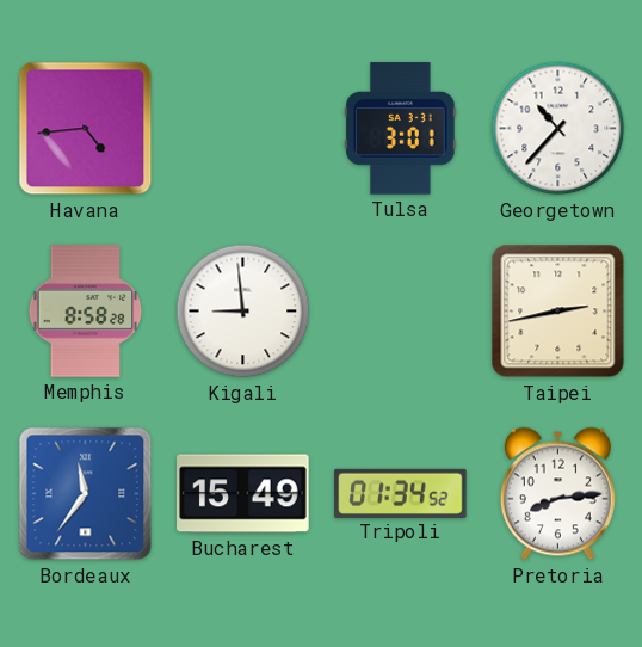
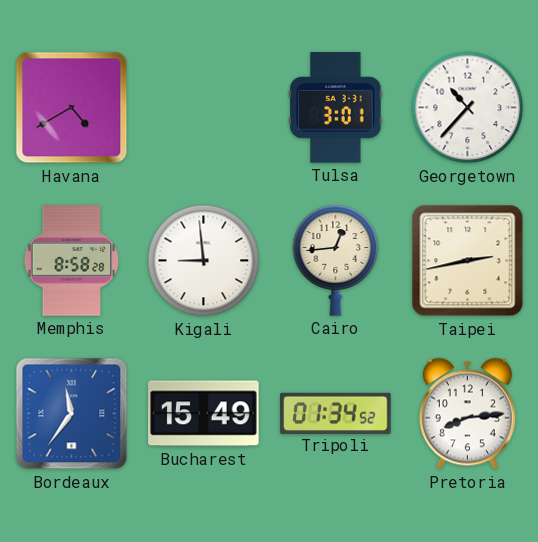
Havana: 4:44 -> 4:40 (72, 108)
Cairo: none -> 12:44 (336, 260)
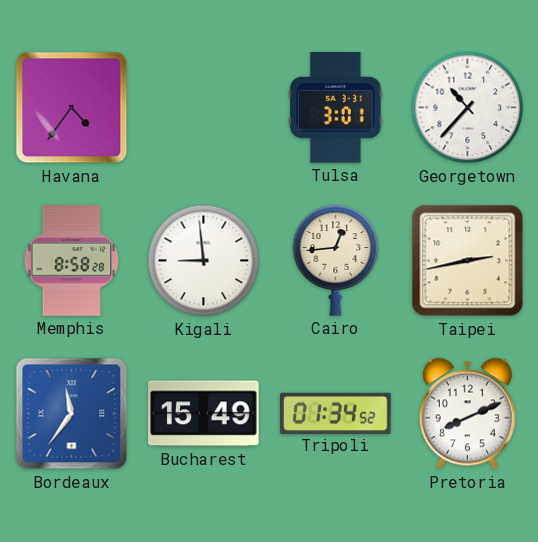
Havana: 4:40 -> 4:36 (72, 108)
Pretoria: 8:14 -> 8:11 (467, 414)
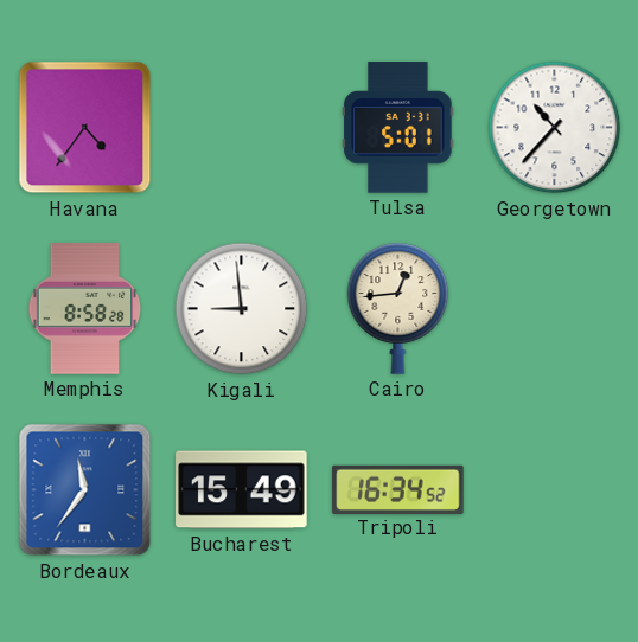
Tulsa: 3:01 -> 5:01 (398, 128)
Taipei: 2:43 -> none (468, 261)
Tripoli: 01:34 -> 16:34 (398, 489)
Pretoria: 8:11 -> none (467, 414)
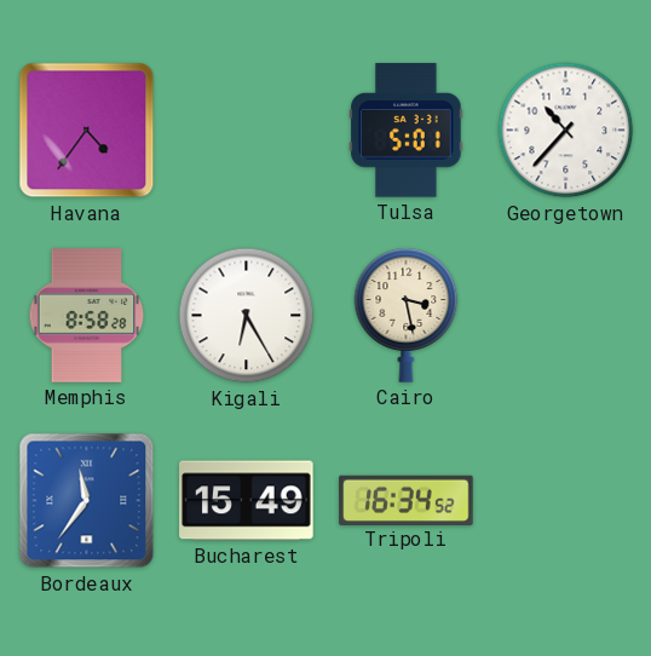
Kigali: 8:59 -> 6:25 (247, 316)
Cairo: 12:44 -> 3:28 (407, 315)
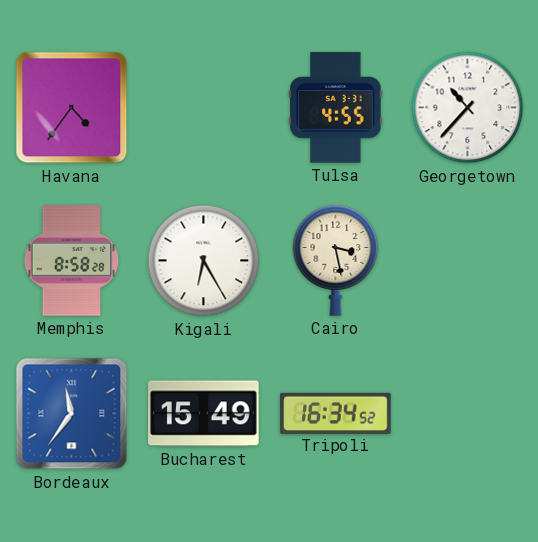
Tulsa: 5:01 -> 4:55 (336, 108)
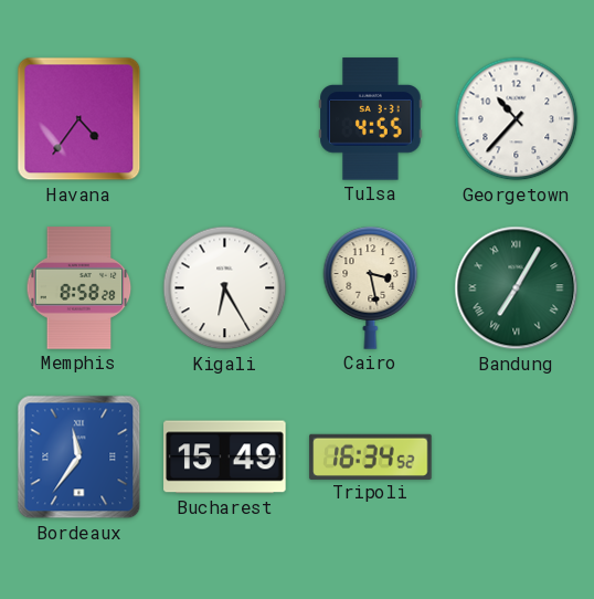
Bandung: none -> 7:05 (517, 288)
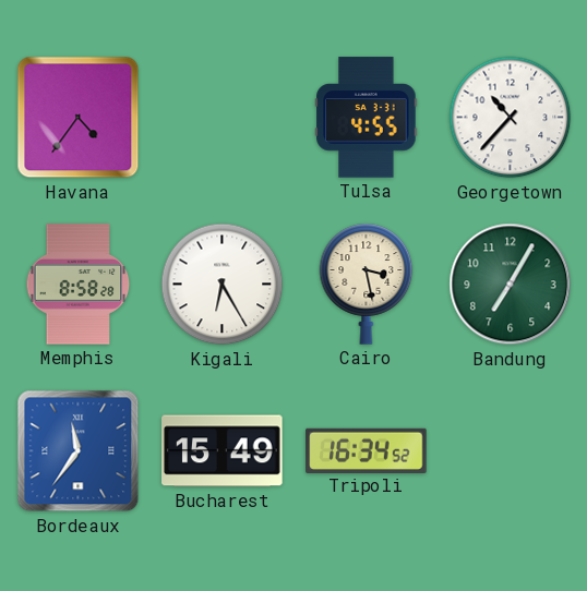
Bandung numerals: Roman -> Arabic (511, 285)
